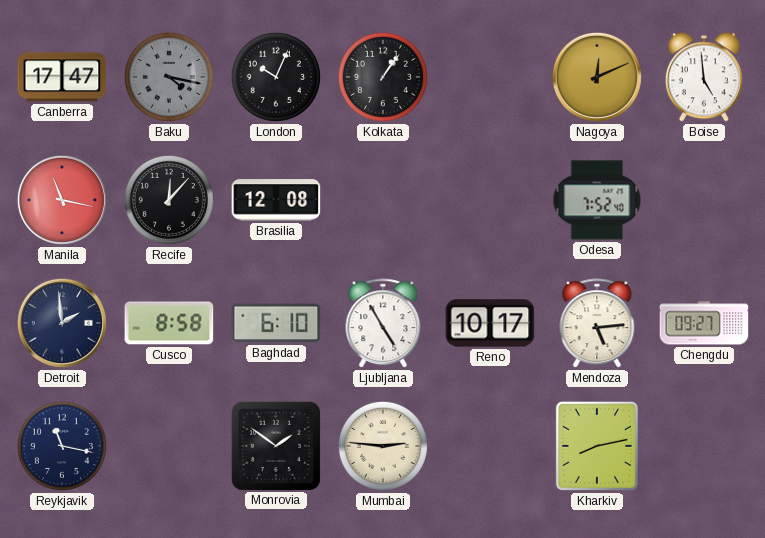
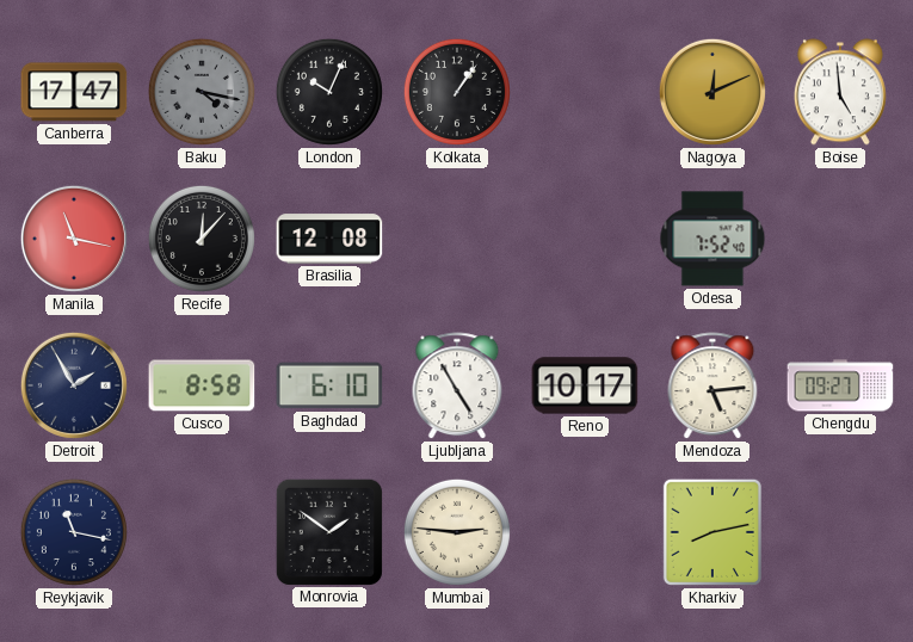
Detroit: 1:59 -> 1:55 (74, 385)
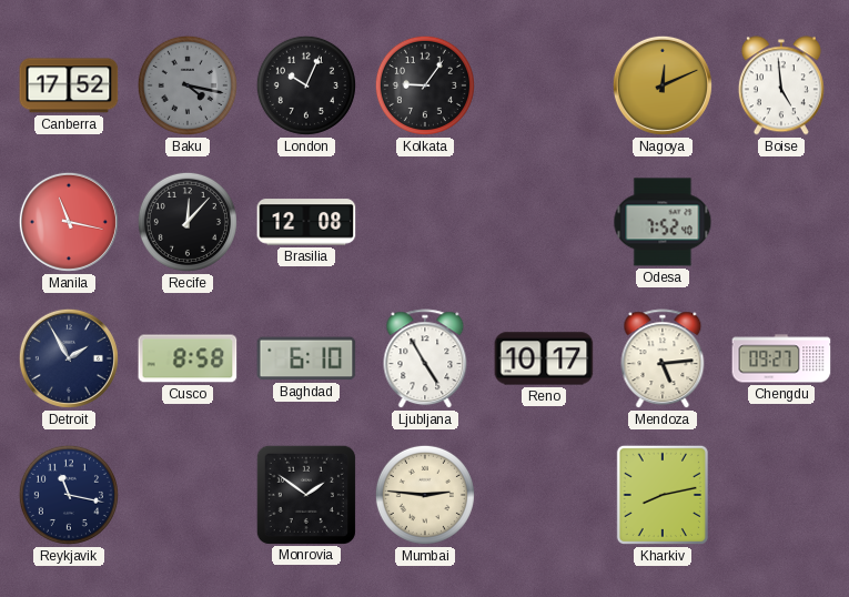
Canberra: 17:47 -> 17:52 (69, 85)
Kolkata: 1:06 -> 9:06 (425, 85)
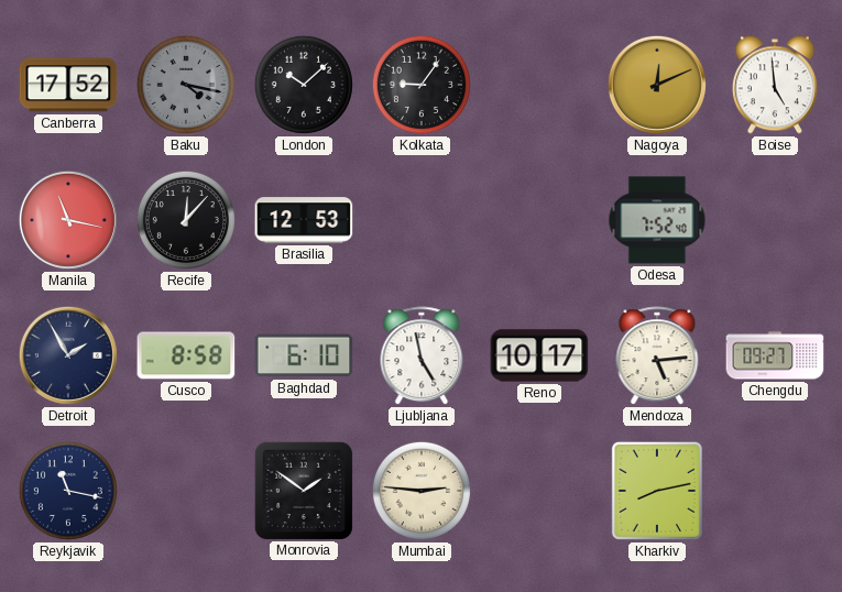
London: 10:04 -> 10:08 (304, 85)
Brasilia: 12:08 -> 12:53 (304, 220)
Ljubljana: 4:55 -> 4:58 (422, 357)
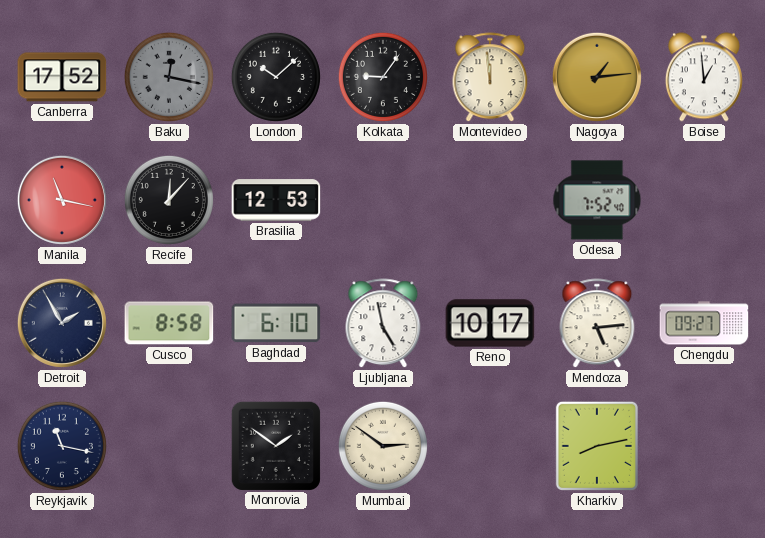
Baku: 4:17 -> 12:17 (169, 77)
Montevideo: none -> 11:59 (490, 78)
Nagoya: 12:11 -> 1:14 (597, 77)
Boise: 4:59 -> 12:59 (704, 77)
Mumbai: 2:46 -> 2:51 (383, 446)
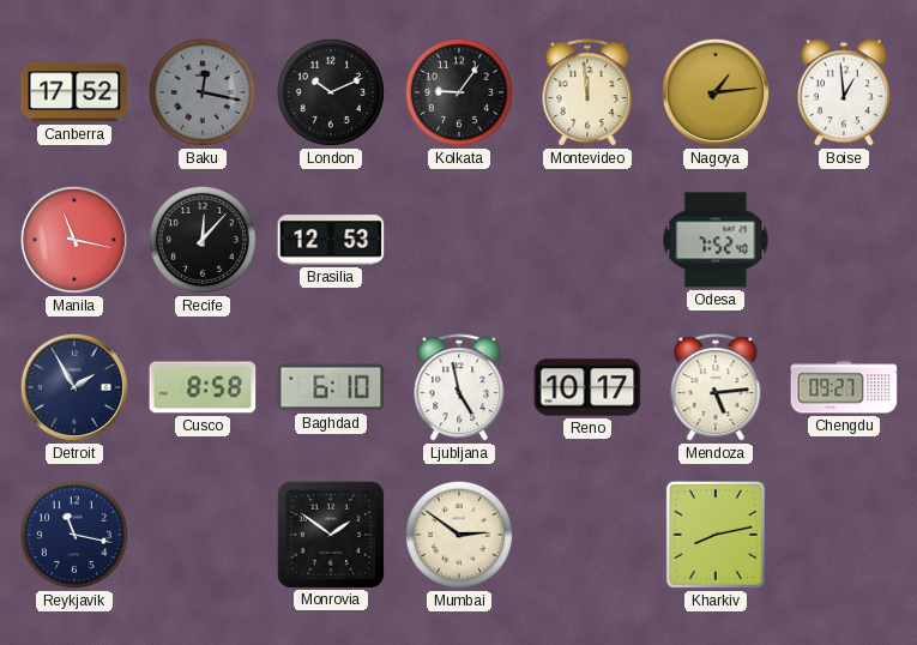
London: 10:08 -> 10:11 (331, 92)
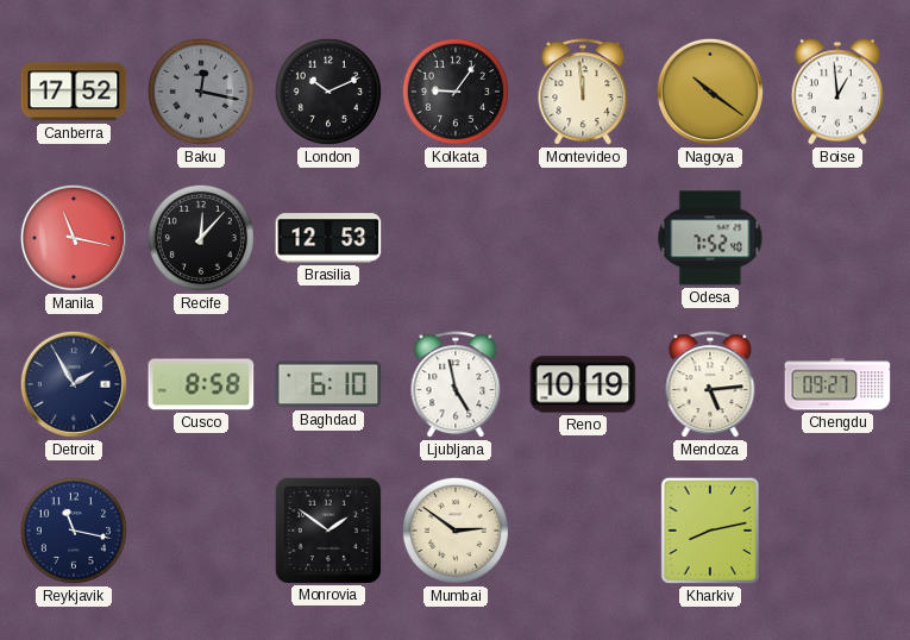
Nagoya: 1:14 -> 10:21 (710, 92)
Reno: 10:17 -> 10:19 (583, 384)
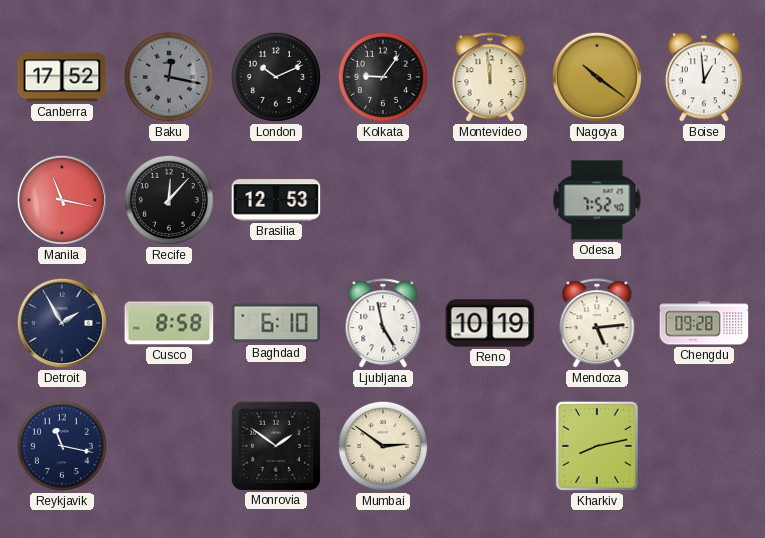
Chengdu: 09:27 -> 09:28 (704, 323)
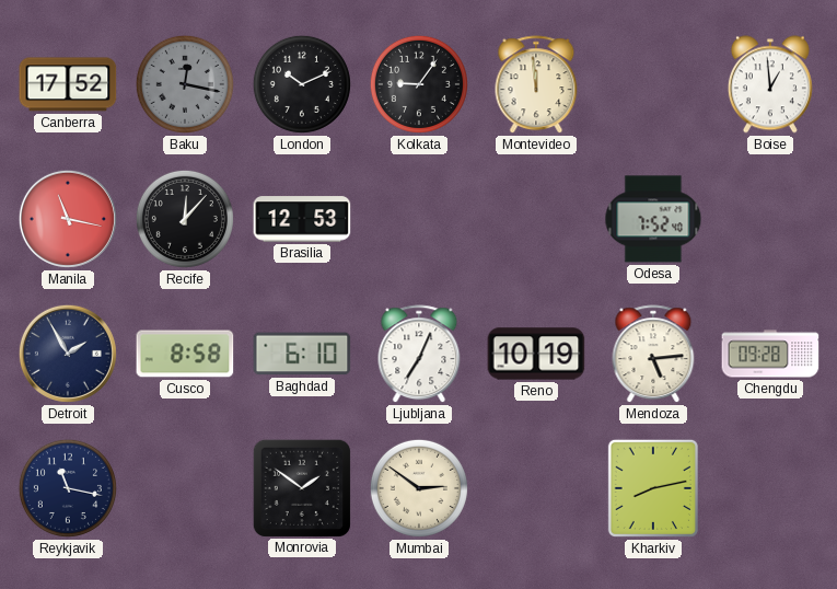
Nagoya: 10:21 -> none (597, 77)
Ljubljana: 4:58 -> 7:04 (419, 355)
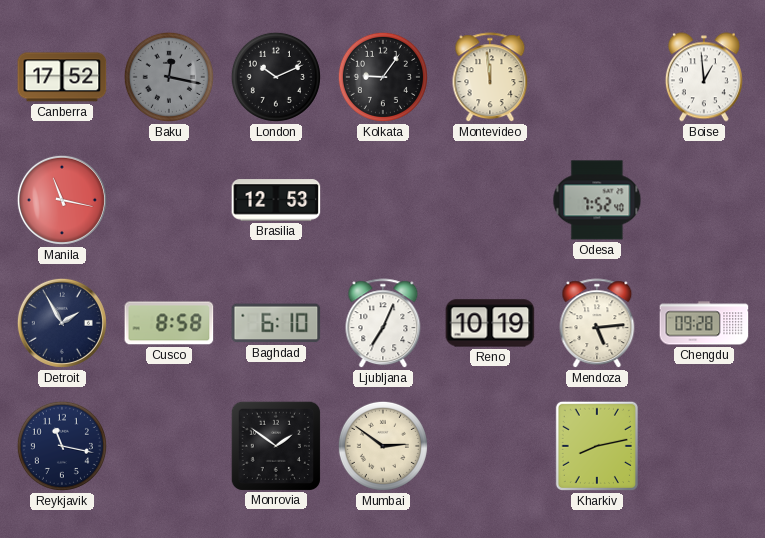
Recife: 12:07 -> none (185, 219)
